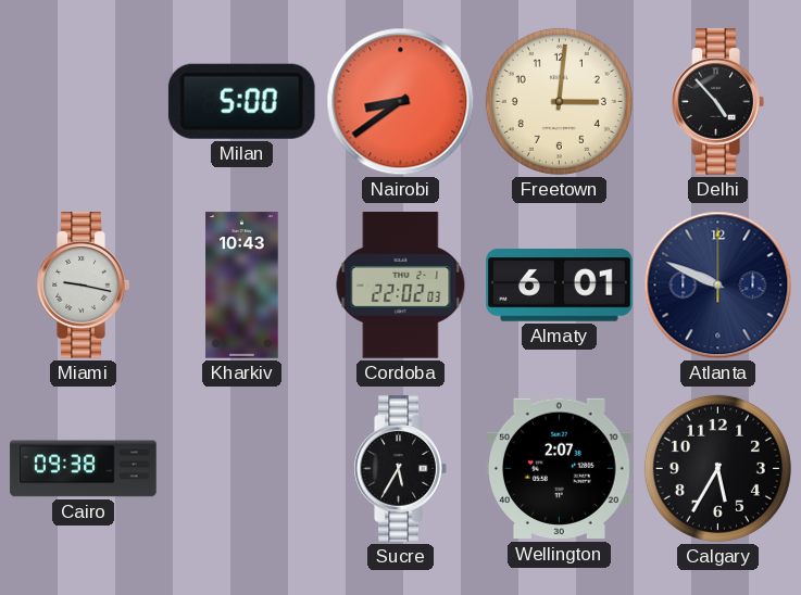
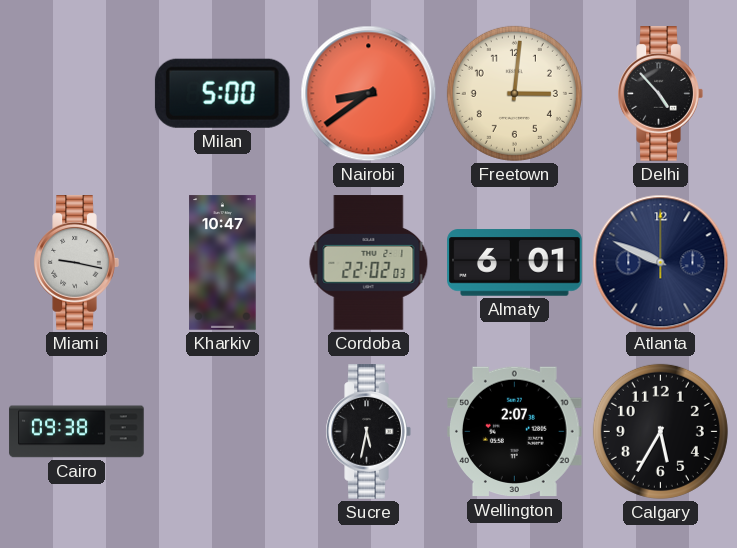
Kharkiv: 10:43 -> 10:47 (223, 263)
Sucre: 5:35 -> 5:32 (368, 432)
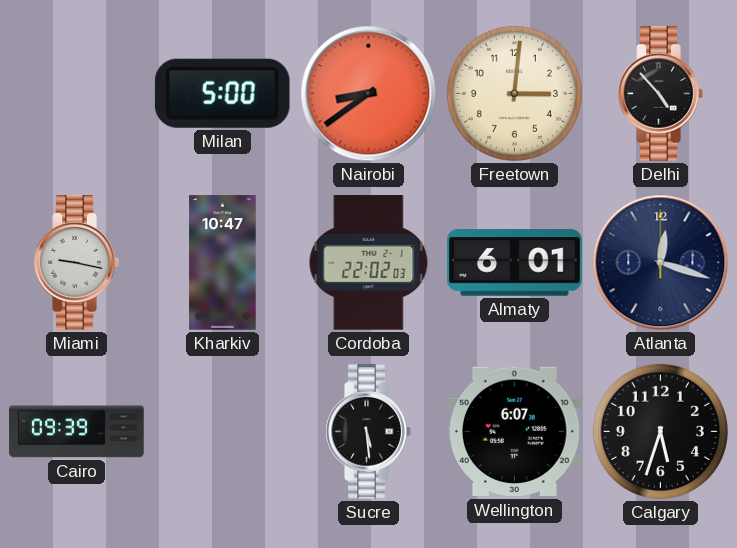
Atlanta: 9:49 -> 12:18 (661, 263)
Cairo: 09:38 -> 09:39 (77, 432)
Sucre: 5:32 -> 5:29 (368, 432)
Wellington: 2:07 -> 6:07 (515, 432)
Calgary: 5:35 -> 5:33 (660, 431)
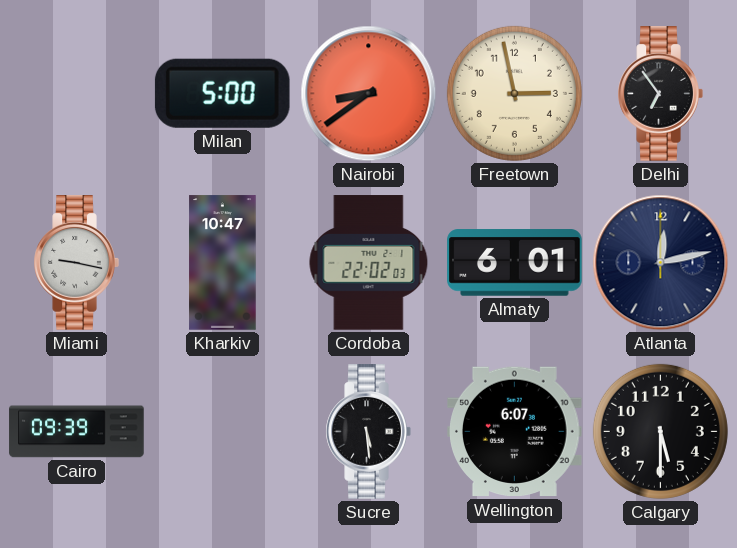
Freetown: 3:01 -> 2:58 (514, 93)
Delhi: 4:53 -> 6:54 (660, 94)
Atlanta: 12:18 -> 12:13 (661, 263)
Calgary: 5:33 -> 5:30 (660, 431)
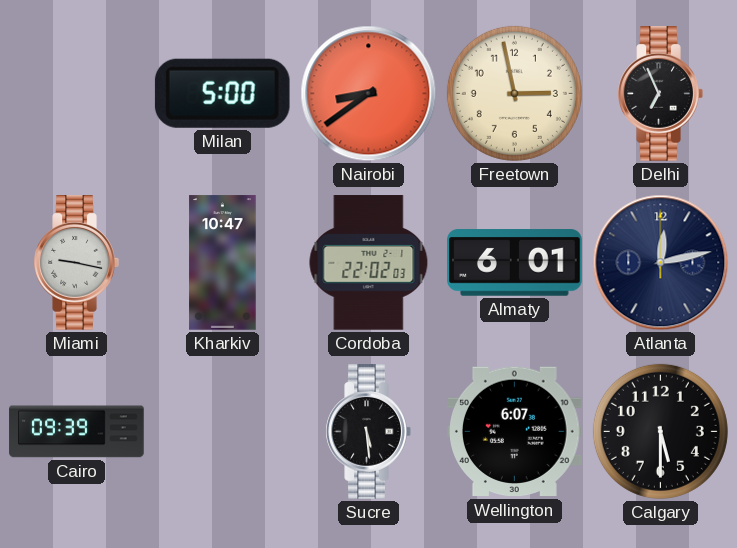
Delhi: 6:54 -> 6:56 (660, 94)
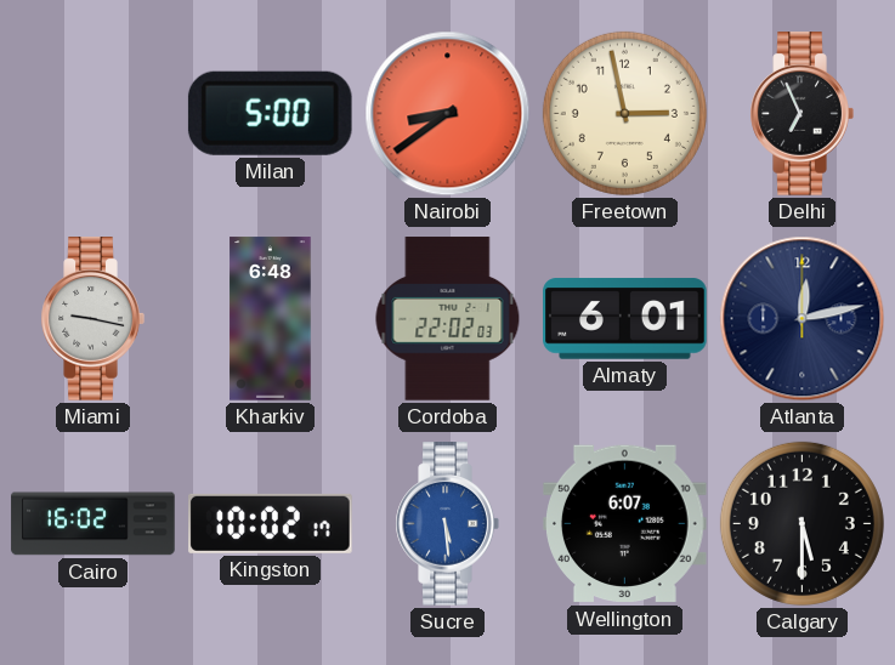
Kharkiv: 10:47 -> 6:48 (271, 319)
Cairo: 09:39 -> 16:02 (94, 524)
Kingston: none -> 10:02 (271, 523)
Sucre dial: black -> blue (447, 524)
